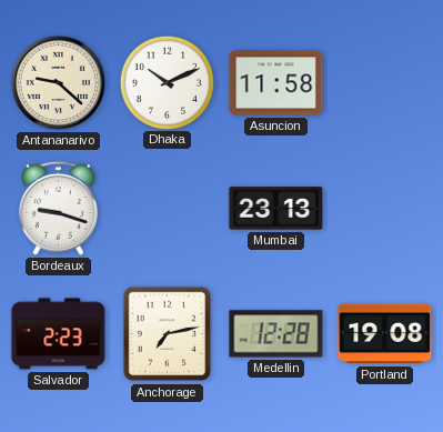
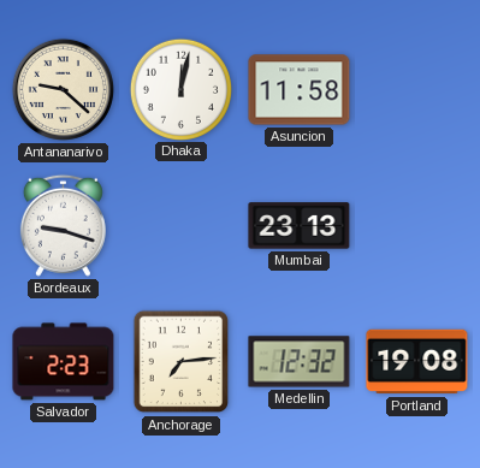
Dhaka: 10:11 -> 12:02 (180, 89)
Anchorage: 7:13 -> 7:14 (182, 362)
Medellin: 12:28 -> 12:32 (300, 362)
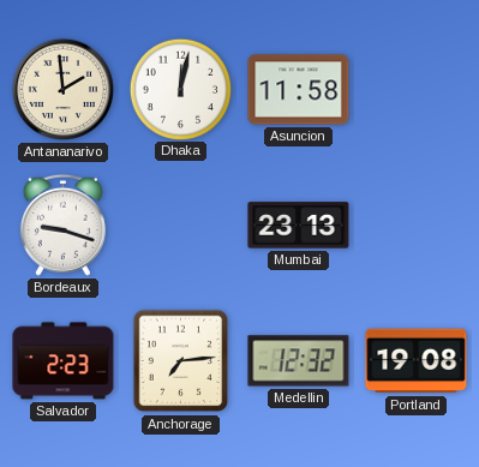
Antananarivo: 9:22 -> 1:59 (62, 89)
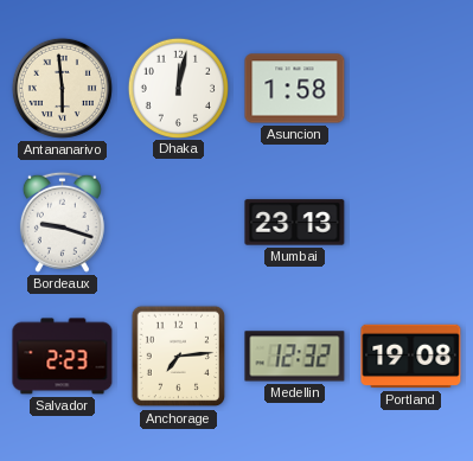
Antananarivo: 1:59 -> 5:59 (62, 88)
Asuncion: 11:58 -> 1:58 (295, 89)
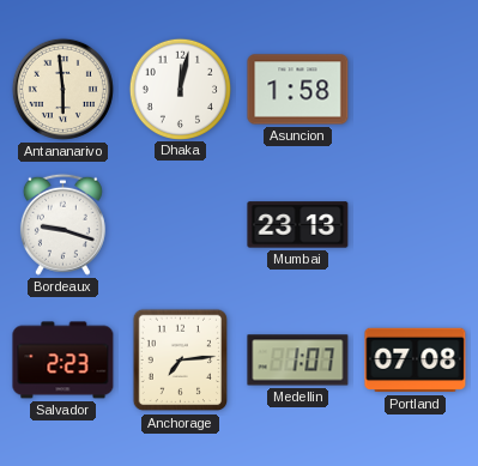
Medellin: 12:32 -> 1:07 (298, 361)
Portland: 19:08 -> 07:08 (416, 361)
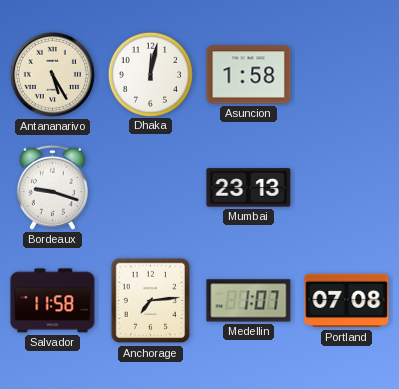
Antananarivo: 5:59 -> 5:25 (52, 74)
Salvador: 2:23 -> 11:58 (53, 301)
